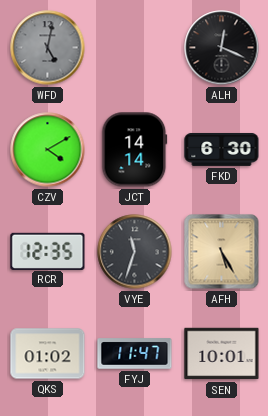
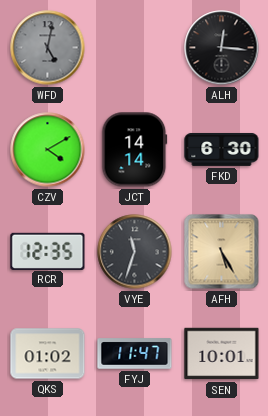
ALH: 12:19 -> 12:16 (222, 48)
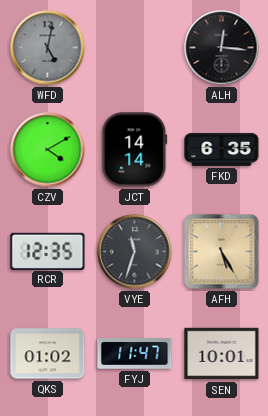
FKD: 6:30 -> 6:35 (222, 149)
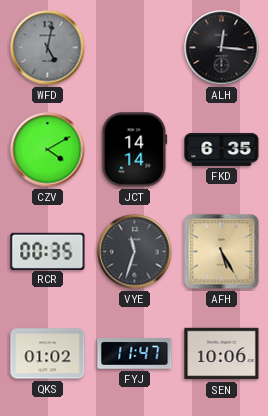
RCR: 12:35 -> 00:35 (48, 251)
SEN: 10:01 -> 10:06 (222, 354)
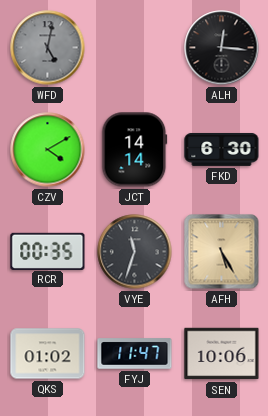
FKD: 6:35 -> 6:30 (222, 149)
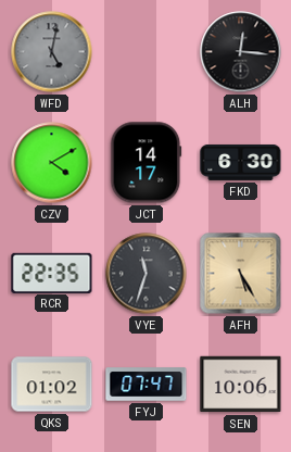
JCT: 14:14 -> 14:17 (147, 163)
RCR: 00:35 -> 22:35 (52, 273)
FYJ: 11:47 -> 07:47 (147, 385)
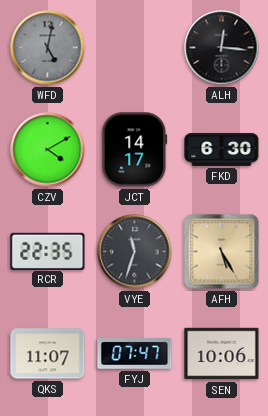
QKS: 01:02 -> 11:07 (48, 354)
